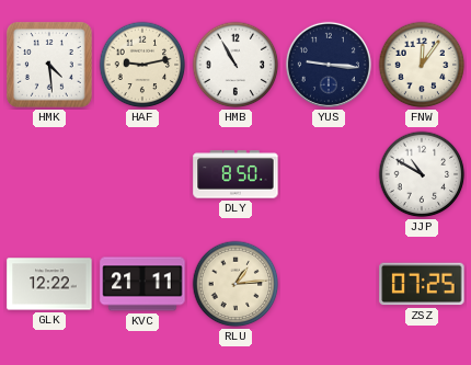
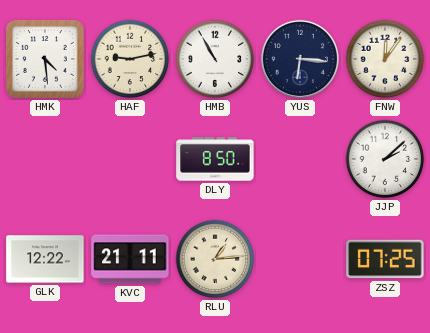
YUS: 9:16 -> 6:16 (300, 59)
JJP: 10:50 -> 2:08 (385, 159)
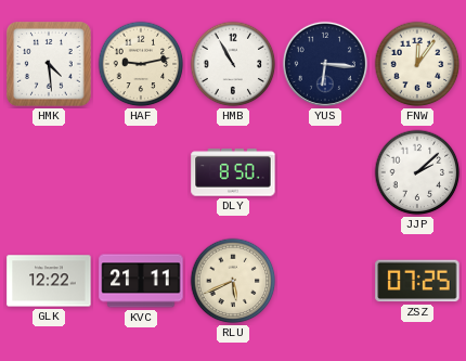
RLU: 1:14 -> 5:41 (233, 281)
